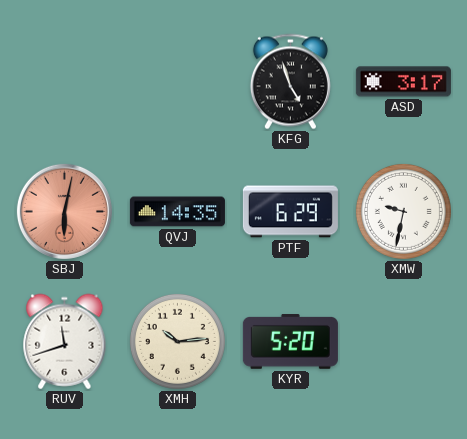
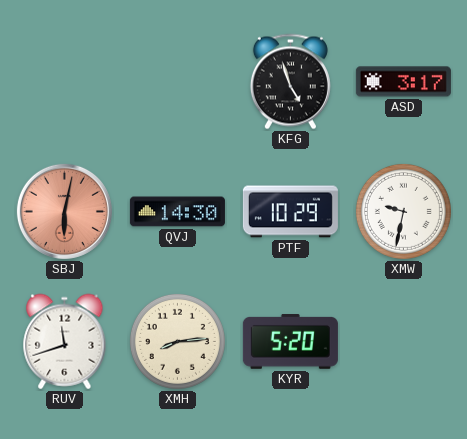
QVJ: 14:35 -> 14:30 (177, 212)
PTF: 6:29 -> 10:29 (290, 212)
XMH: 10:14 -> 8:14 (177, 341)
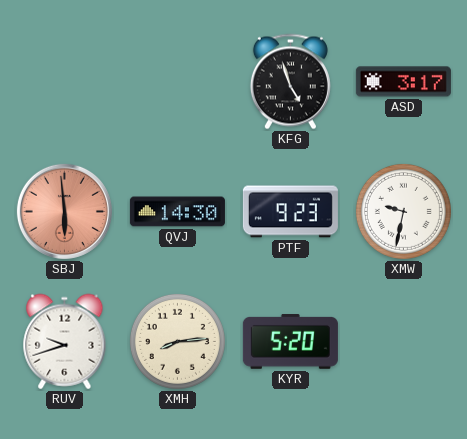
SBJ: 6:02 -> 5:59 (64, 211)
PTF: 10:29 -> 9:23 (290, 212)
RUV: 11:42 -> 9:42 (65, 342)
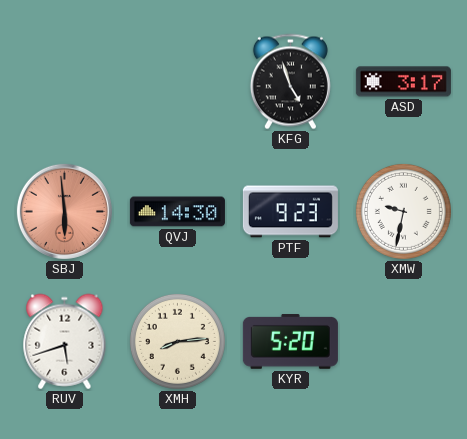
RUV: 9:42 -> 5:42 (65, 342)
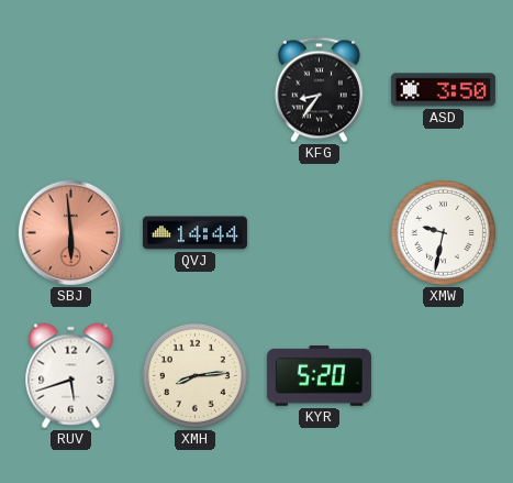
KFG: 4:57 -> 8:36 (319, 90)
ASD: 3:17 -> 3:50 (443, 90)
QVJ: 14:30 -> 14:44 (194, 233)
PTF: 9:23 -> none (290, 212)
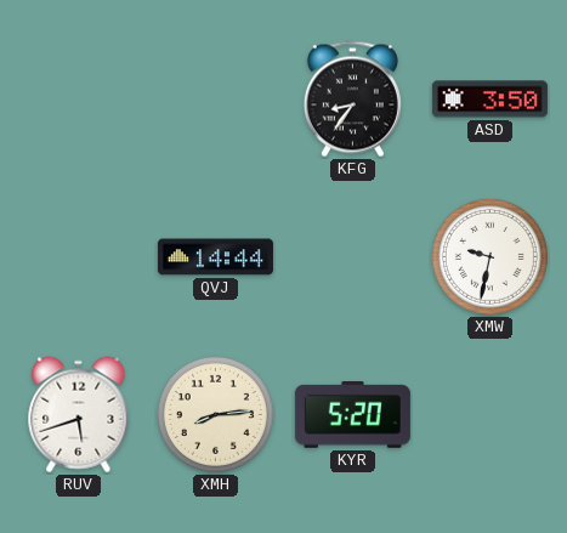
SBJ: 5:59 -> none (70, 232)
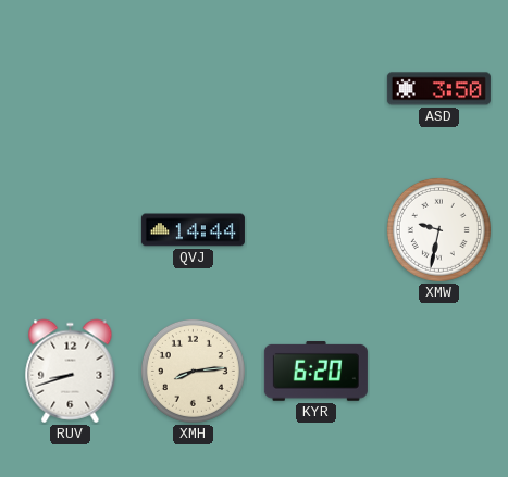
KFG: 8:36 -> none (352, 100)
RUV: 5:42 -> 8:42 (71, 372)
KYR: 5:20 -> 6:20 (315, 372)
